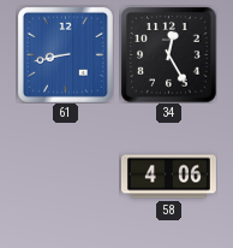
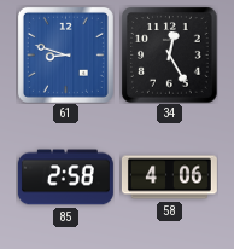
61: 8:43 -> 8:48 (65, 54)
85: none -> 2:58 (65, 178)
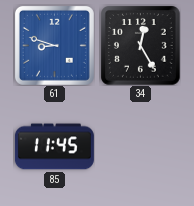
85: 2:58 -> 11:45 (54, 147)
58: 4:06 -> none (169, 178)
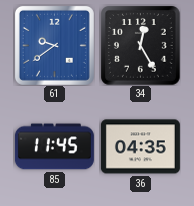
61: 8:48 -> 9:39 (54, 45)
36: none -> 04:35 (140, 147)
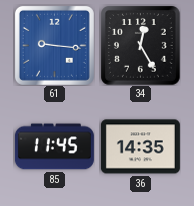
61: 9:39 -> 9:16 (54, 45)
36: 04:35 -> 14:35 (140, 147)
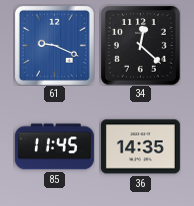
61: 9:16 -> 9:19 (54, 45)
34: 12:25 -> 12:22 (140, 45)
